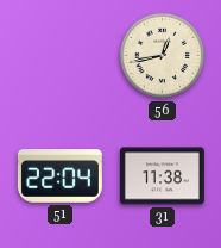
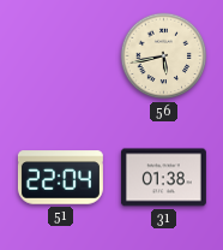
56: 12:43 -> 5:43 (164, 56)
31: 11:38 -> 01:38 (163, 178)
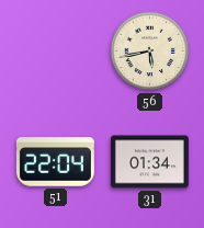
31: 01:38 -> 01:34 (149, 162)
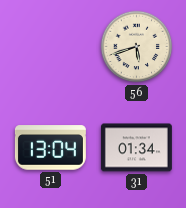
56: 5:43 -> 5:42 (137, 47)
51: 22:04 -> 13:04 (50, 148)
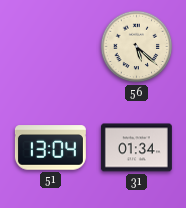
56: 5:42 -> 5:22 (137, 47)
